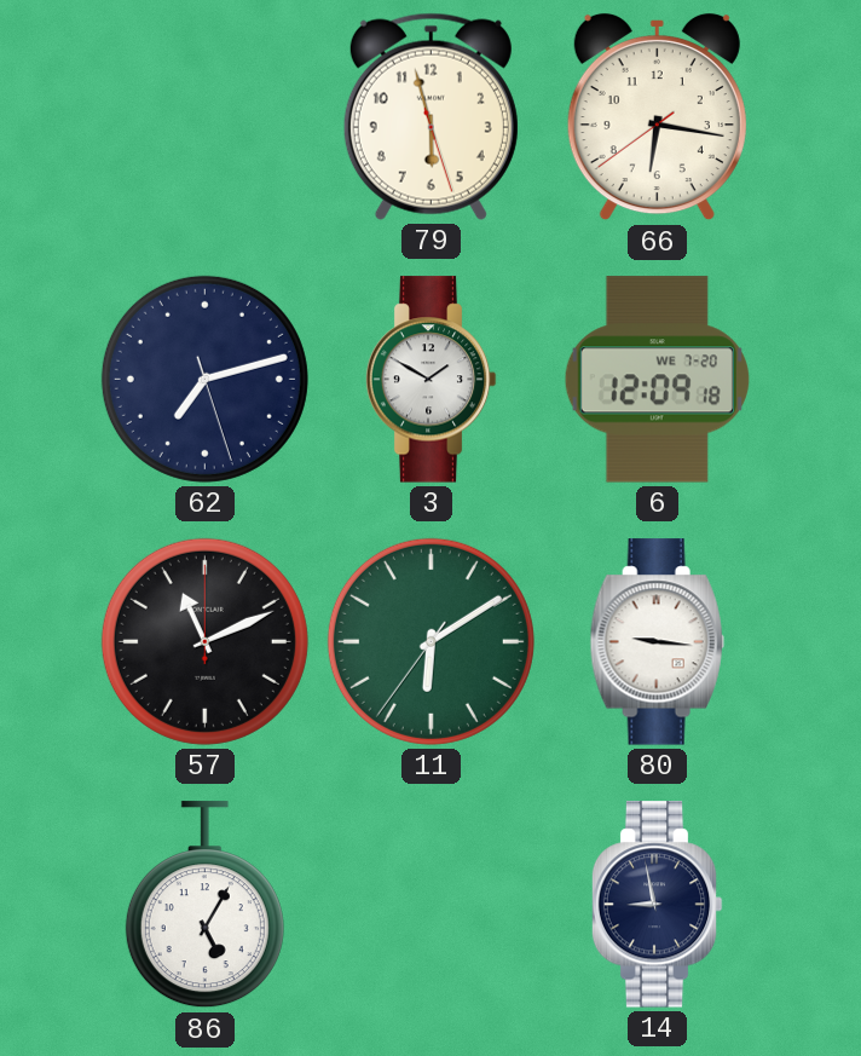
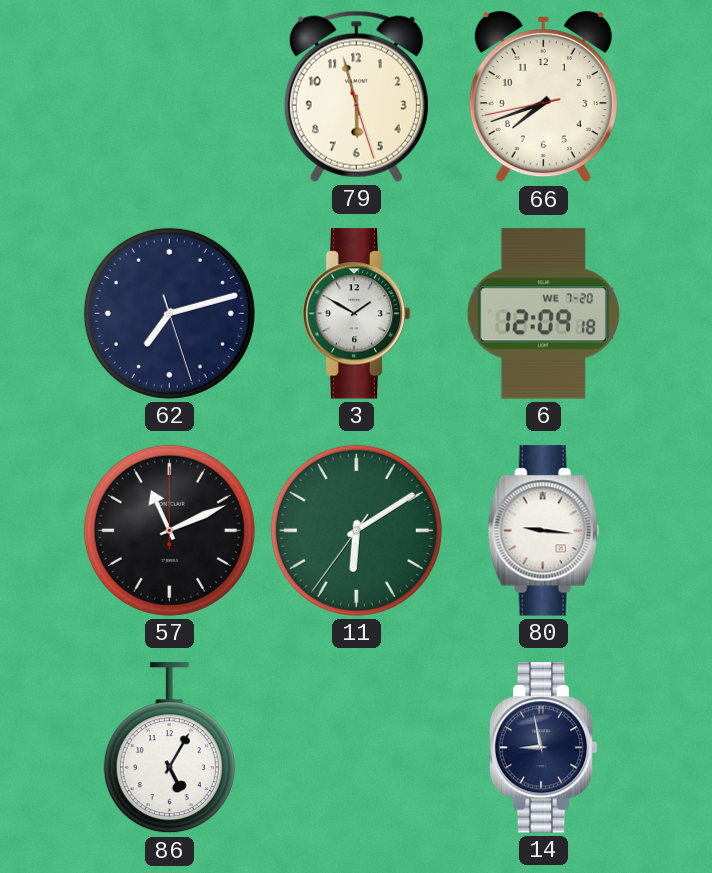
66: 6:16 -> 7:41 (543, 97)
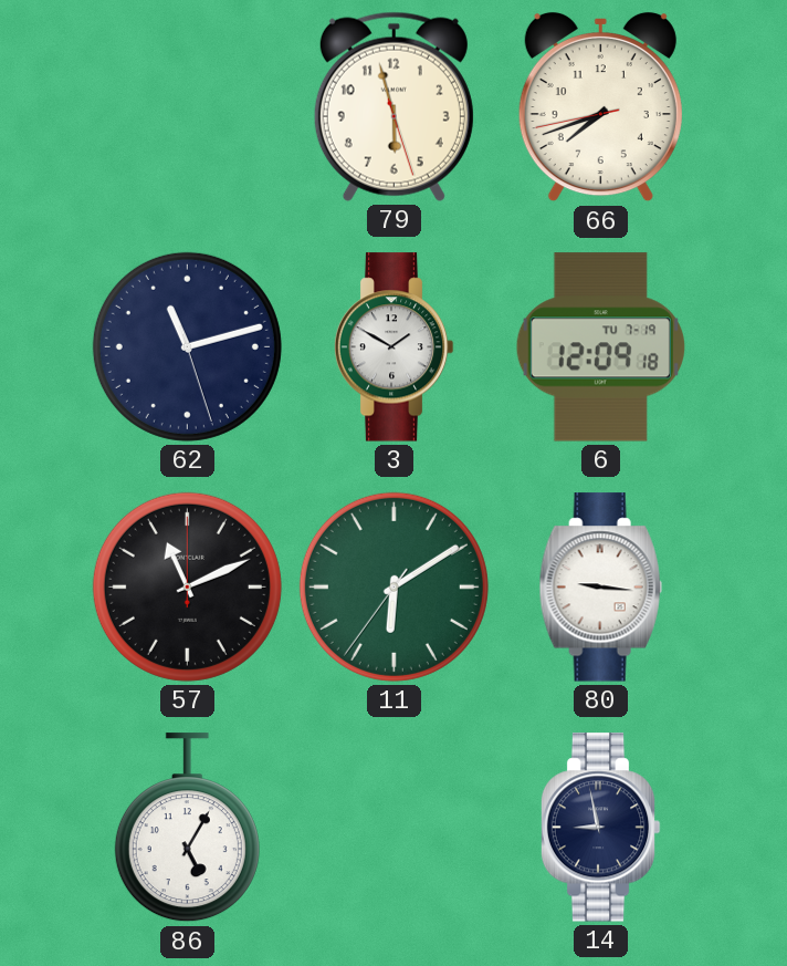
62: 7:12 -> 11:12 (187, 346)
6 date: WE 7-20 -> TU 7-19 (600, 347)
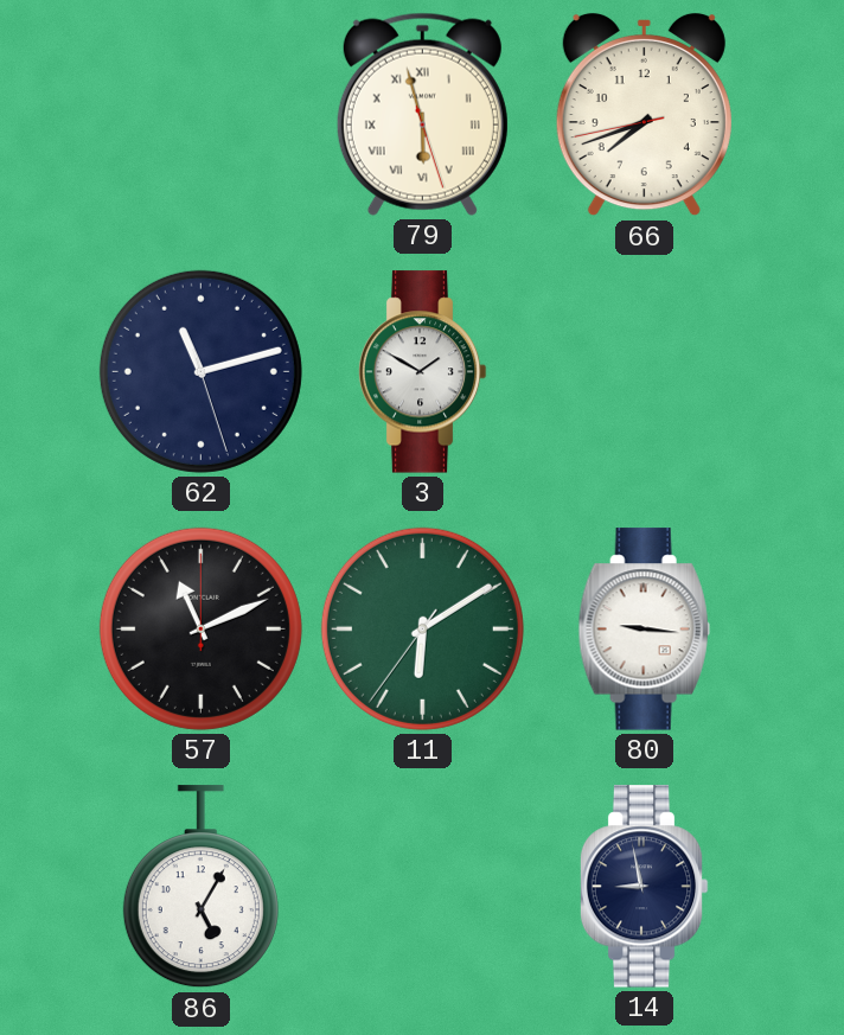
79 numerals: Arabic -> Roman (422, 114)
6: 12:09 -> none (600, 347)
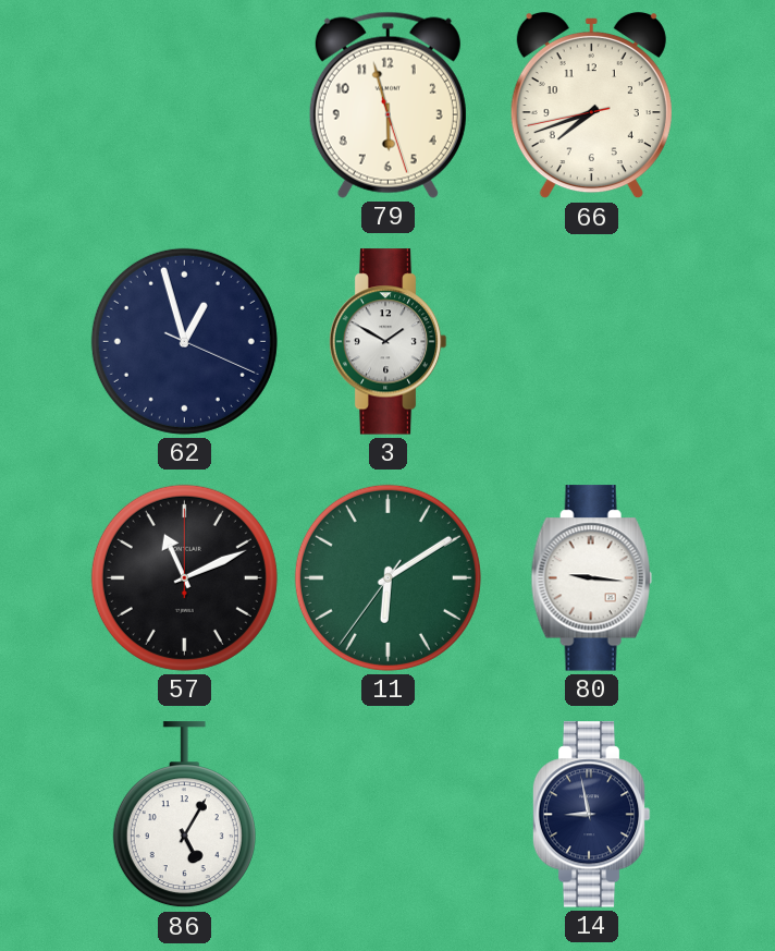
79 numerals: Roman -> Arabic (387, 105)
62: 11:12 -> 12:57 (184, 341)
